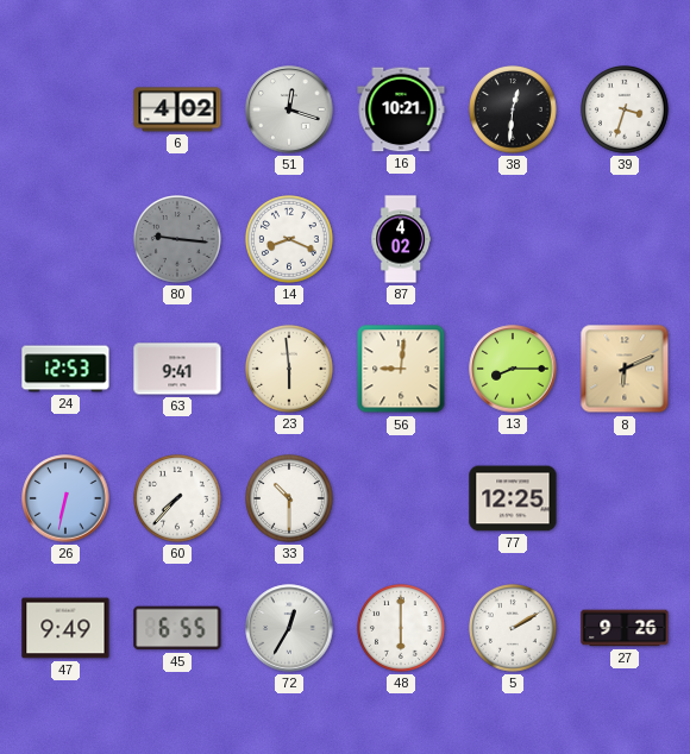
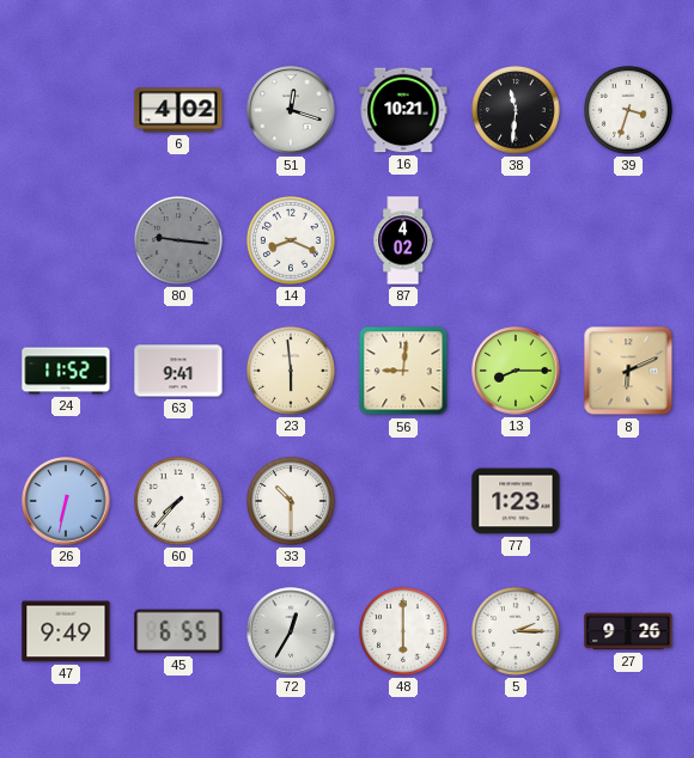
38: 12:31 -> 11:31 (517, 111)
24: 12:53 -> 11:52 (66, 371)
77: 12:25 -> 1:23 (516, 501)
5: 2:10 -> 2:15 (517, 632)
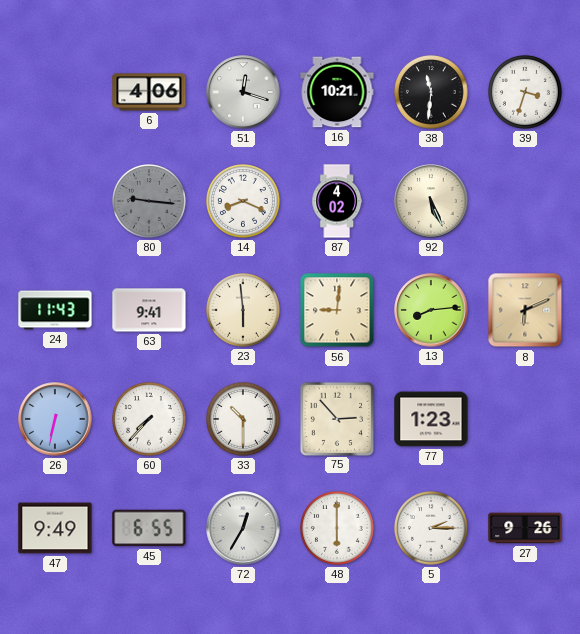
6: 4:02 -> 4:06 (149, 92)
92: none -> 5:26 (431, 201)
24: 11:52 -> 11:43 (55, 310)
13: 8:15 -> 8:14 (431, 310)
75: none -> 2:53 (336, 418)
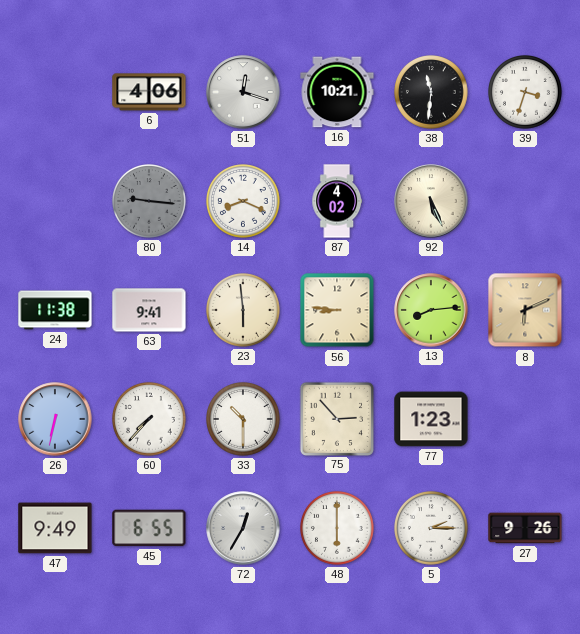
24: 11:43 -> 11:38 (55, 310)
56: 9:01 -> 8:46 (337, 310)
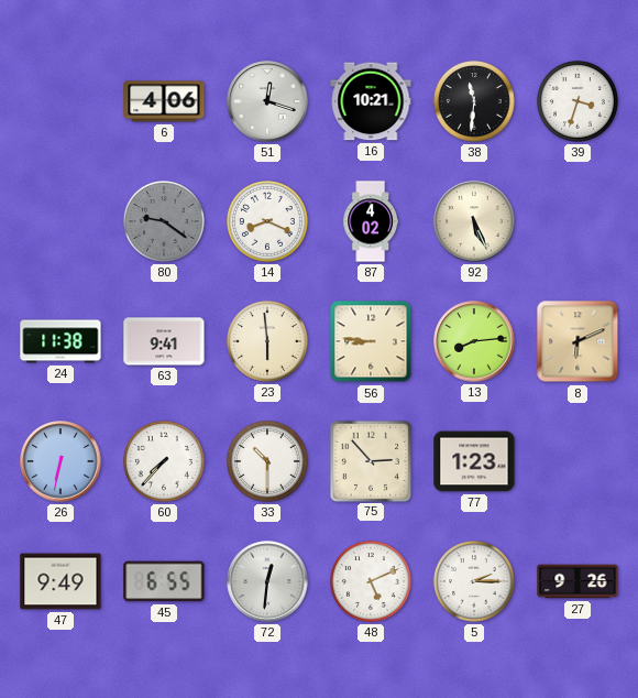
80: 9:16 -> 9:21 (165, 222)
72: 12:35 -> 12:31 (267, 581)
48: 6:00 -> 5:11 (372, 582)
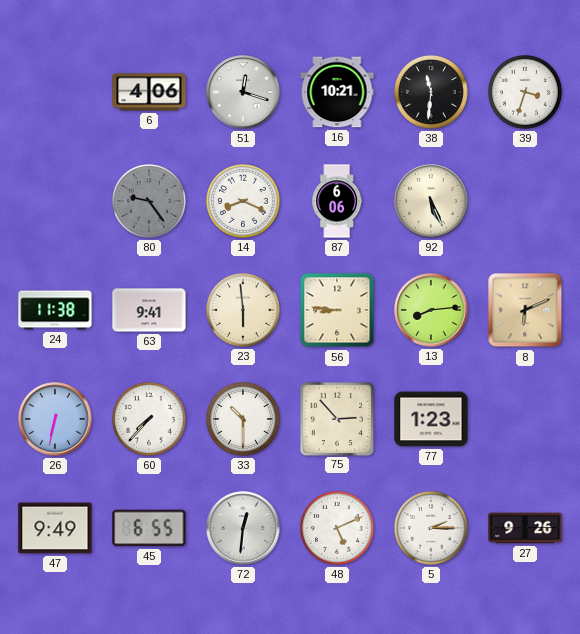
80: 9:21 -> 9:24 (150, 202)
87: 4:02 -> 6:06 (336, 201)
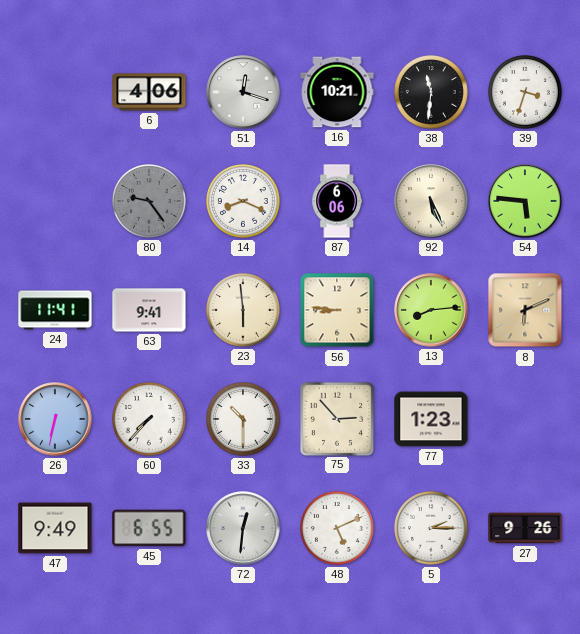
54: none -> 5:46 (525, 201)
24: 11:38 -> 11:41 (55, 310)
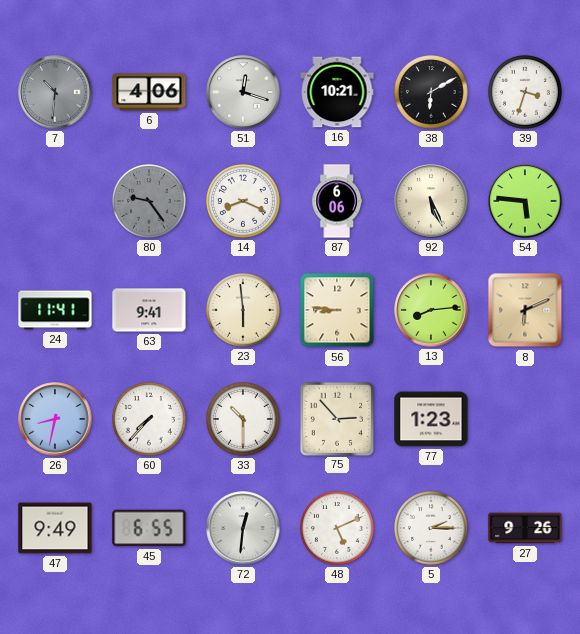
7: none -> 10:31 (55, 92)
38: 11:31 -> 6:10 (432, 93)
26: 6:32 -> 8:32 (55, 419)
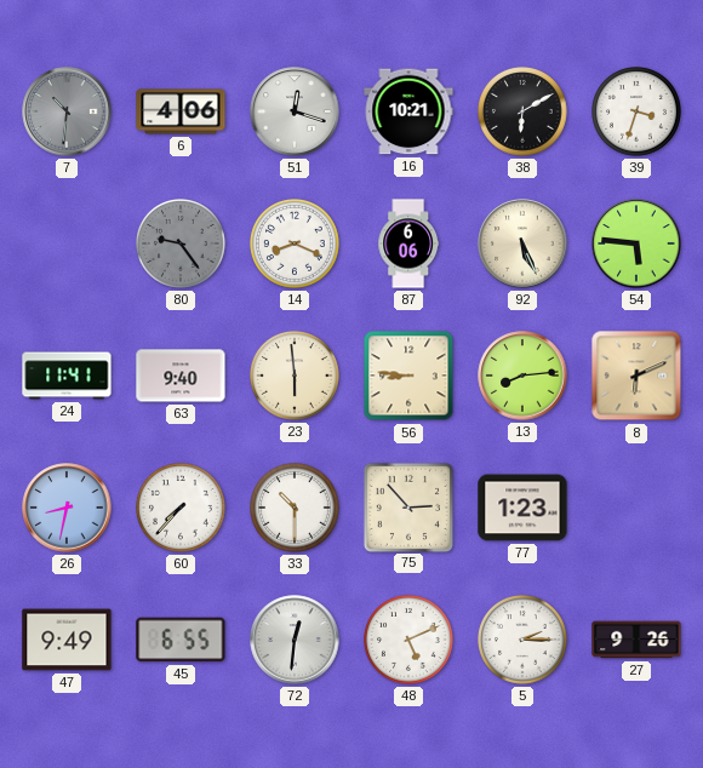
63: 9:41 -> 9:40 (181, 376)
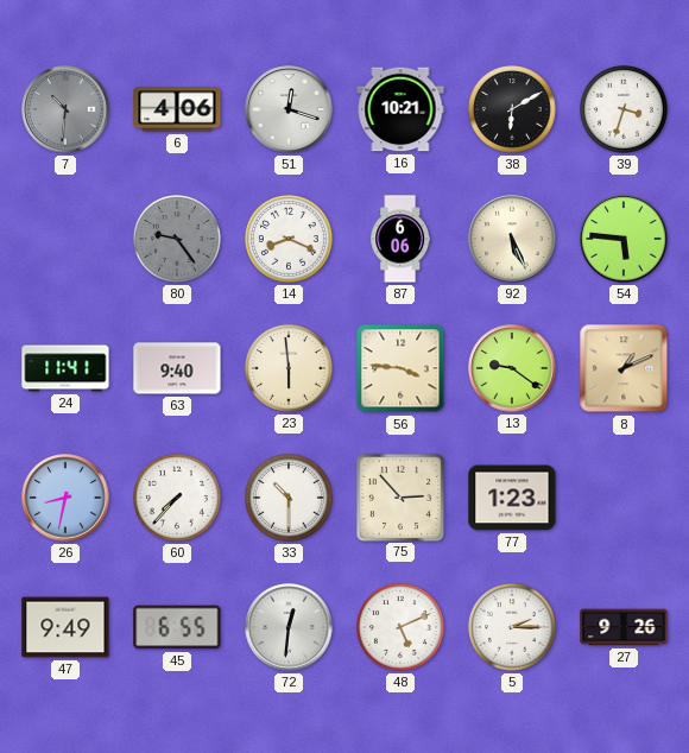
56: 8:46 -> 3:46 (400, 368)
13: 8:14 -> 9:21 (512, 368)
8: 6:11 -> 1:11 (624, 368)
